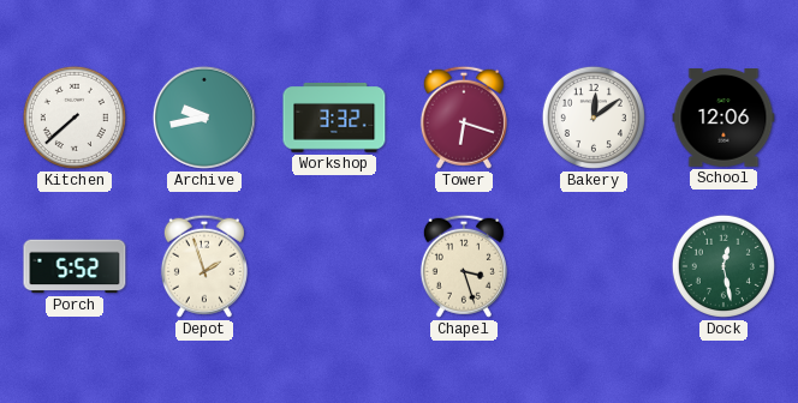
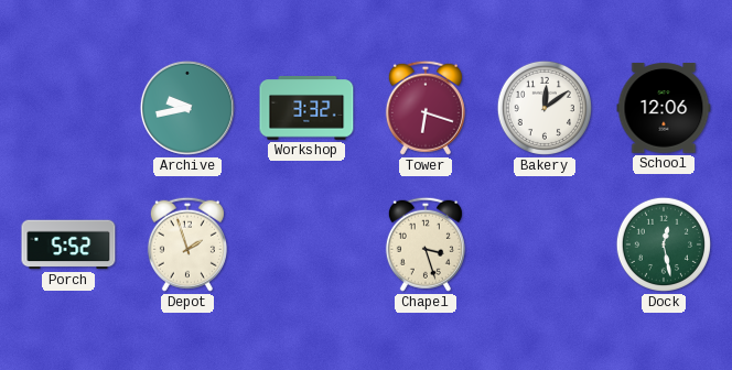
Kitchen: 7:38 -> none (75, 118)
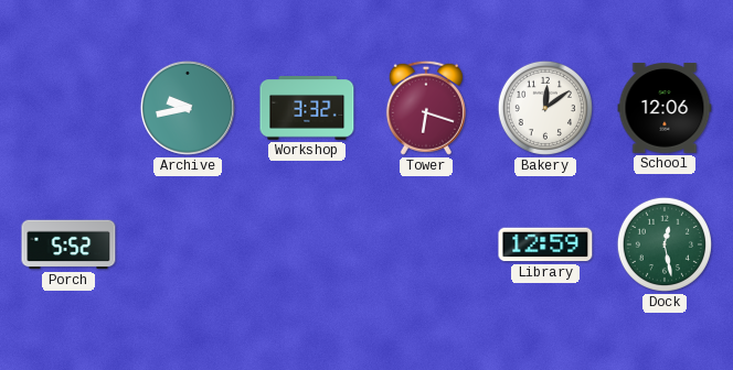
Depot: 1:57 -> none (187, 244)
Chapel: 3:27 -> none (426, 244)
Library: none -> 12:59 (545, 244)
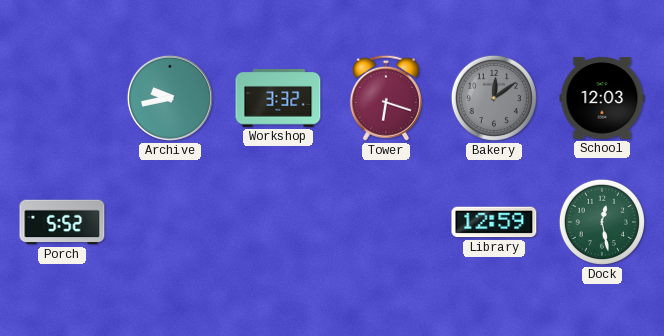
Bakery dial: white -> grey (494, 98)
School: 12:06 -> 12:03 (602, 98)
